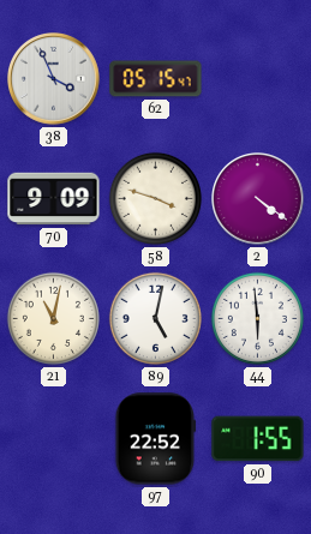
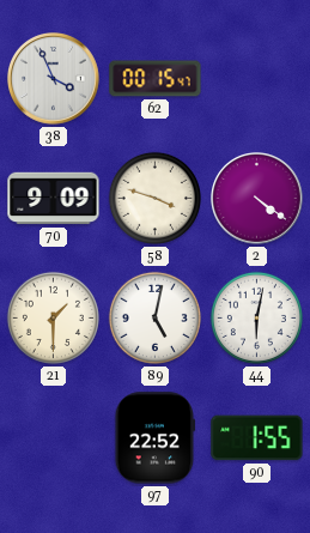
62: 05:15 -> 00:15 (156, 79)
21: 11:02 -> 1:30 (53, 317)
44: 5:59 -> 6:02 (256, 317)
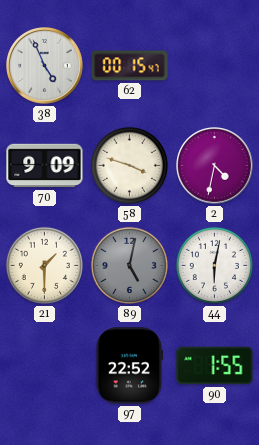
38: 3:56 -> 4:56 (45, 66)
2: 4:21 -> 4:32 (215, 166)
89 dial: white -> grey (129, 265)
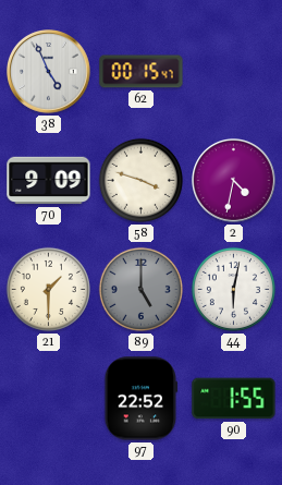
89: 5:02 -> 5:00 (140, 289)
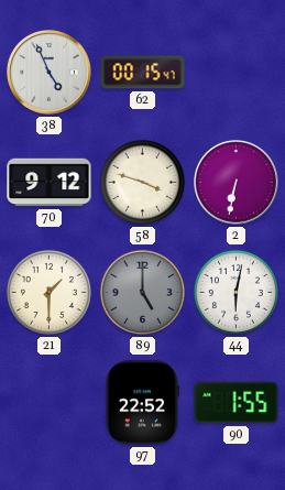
70: 9:09 -> 9:12 (50, 183)
2: 4:32 -> 6:32 (237, 183)
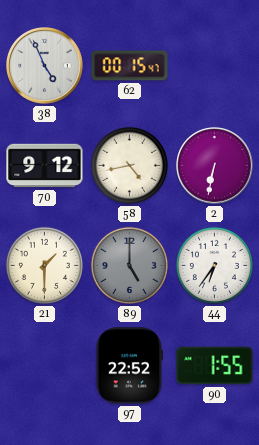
58: 3:48 -> 4:43 (129, 165)
44: 6:02 -> 6:36 (214, 265)
